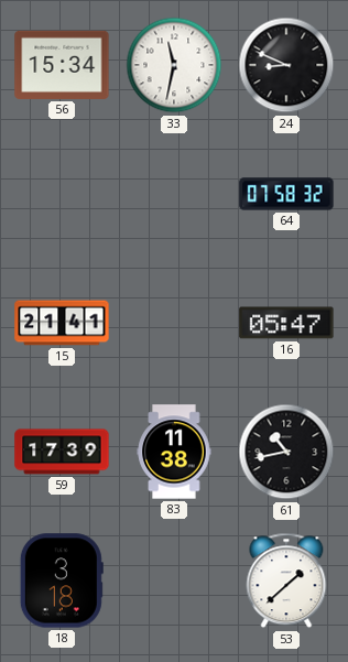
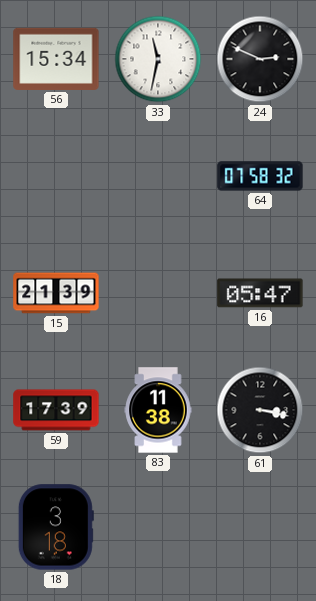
24: 8:49 -> 2:49 (260, 59)
15: 21:41 -> 21:39 (56, 293)
61: 10:43 -> 3:17 (260, 410)
53: 1:38 -> none (286, 580)
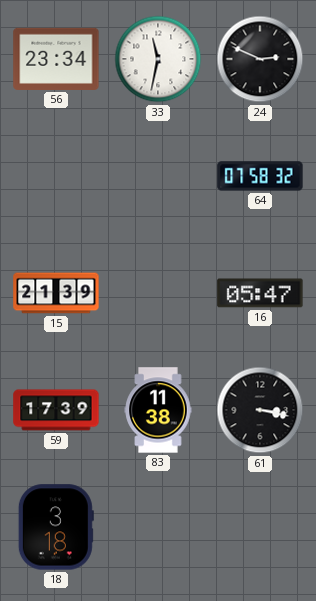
56: 15:34 -> 23:34 (56, 59)
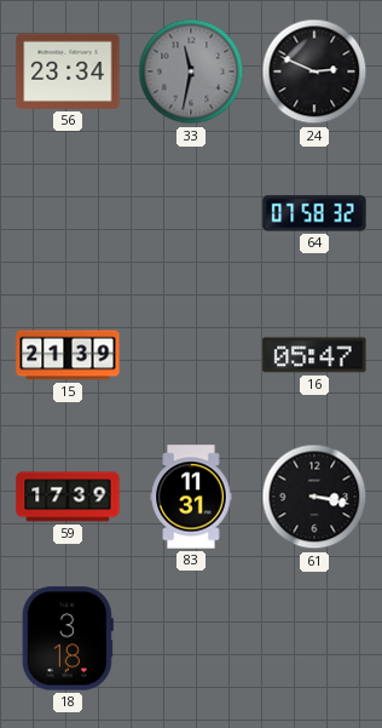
33 dial: white -> grey (191, 71)
83: 11:38 -> 11:31 (191, 497)
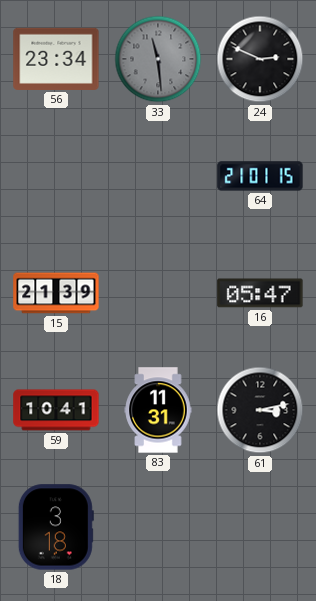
33: 11:32 -> 11:29 (158, 59)
64: 07:58 -> 21:01 (260, 176)
59: 17:39 -> 10:41 (56, 410)
61: 3:17 -> 3:13 (260, 410)
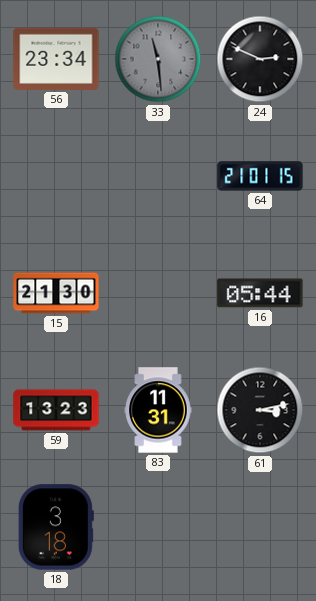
15: 21:39 -> 21:30 (56, 293)
16: 05:47 -> 05:44 (260, 293)
59: 10:41 -> 13:23 (56, 410)
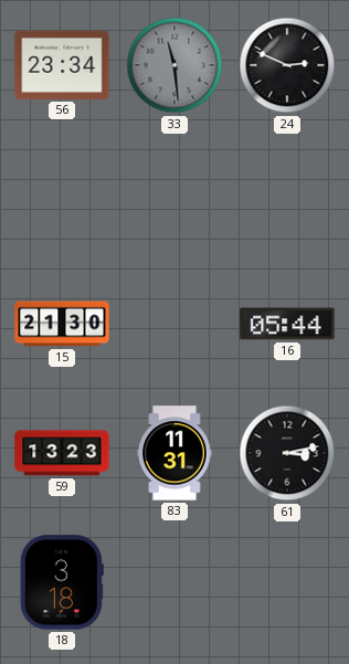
64: 21:01 -> none (260, 176)
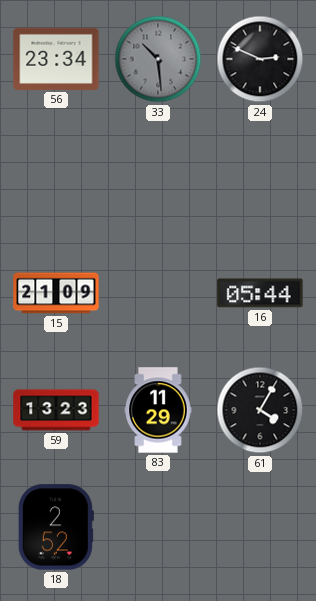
33: 11:29 -> 10:29 (158, 59)
15: 21:30 -> 21:09 (56, 293)
83: 11:31 -> 11:29 (158, 410)
61: 3:13 -> 4:05 (260, 410)
18: 3:18 -> 2:52 (56, 527)
